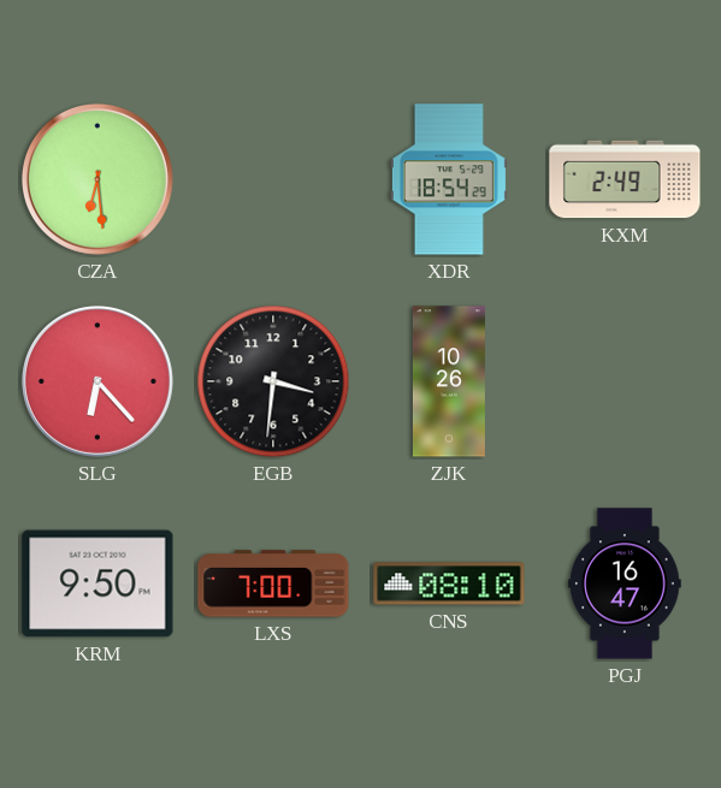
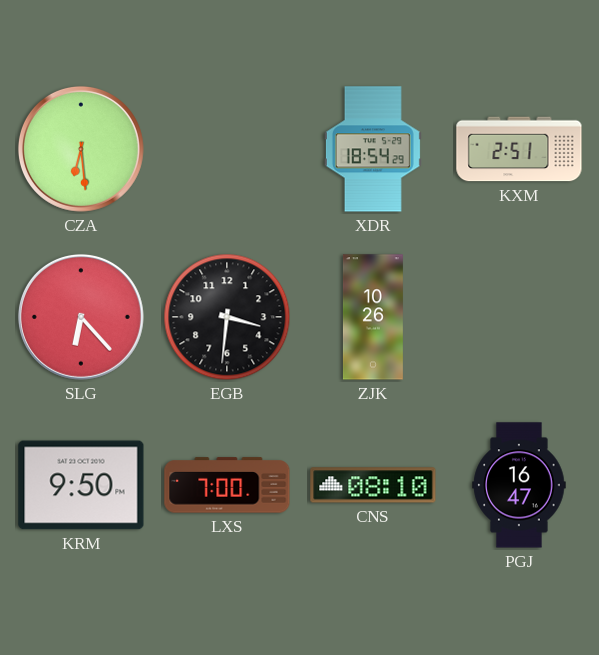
KXM: 2:49 -> 2:51 (519, 149)
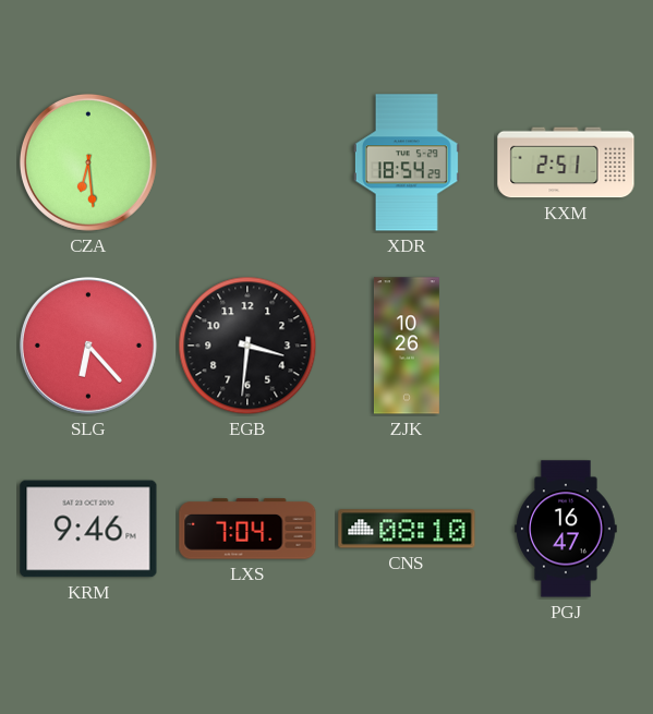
KRM: 9:50 -> 9:46 (88, 529)
LXS: 7:00 -> 7:04 (247, 529)
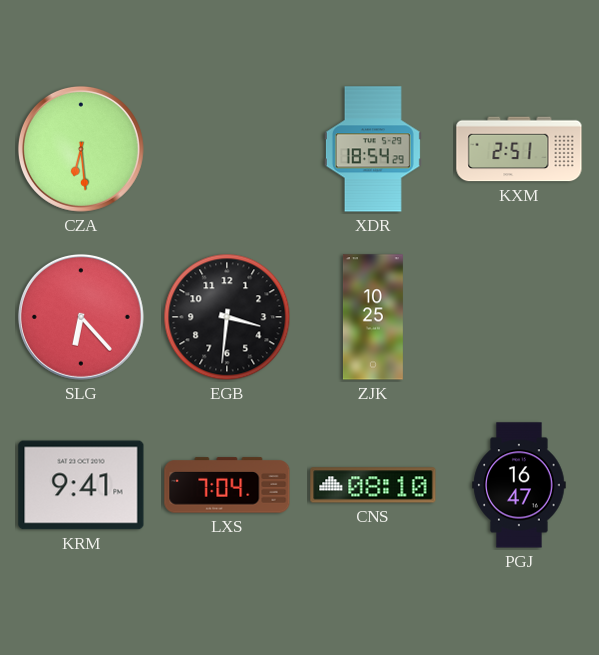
ZJK: 10:26 -> 10:25 (373, 317)
KRM: 9:46 -> 9:41 (81, 485)
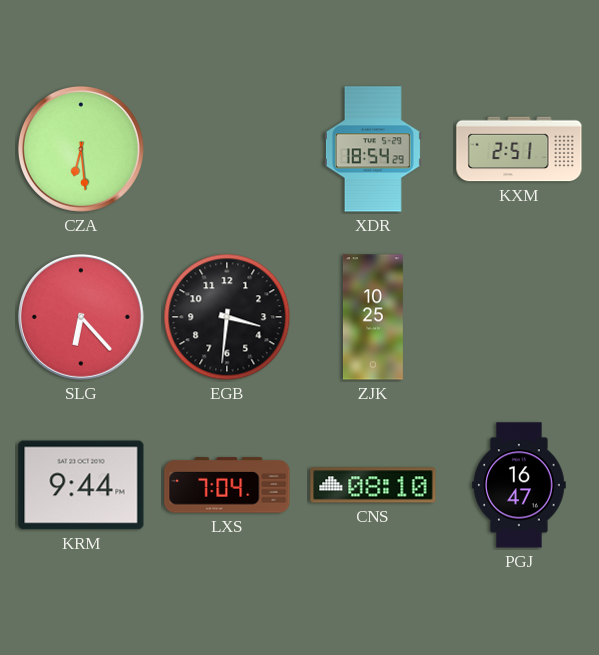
KRM: 9:41 -> 9:44 (81, 485)
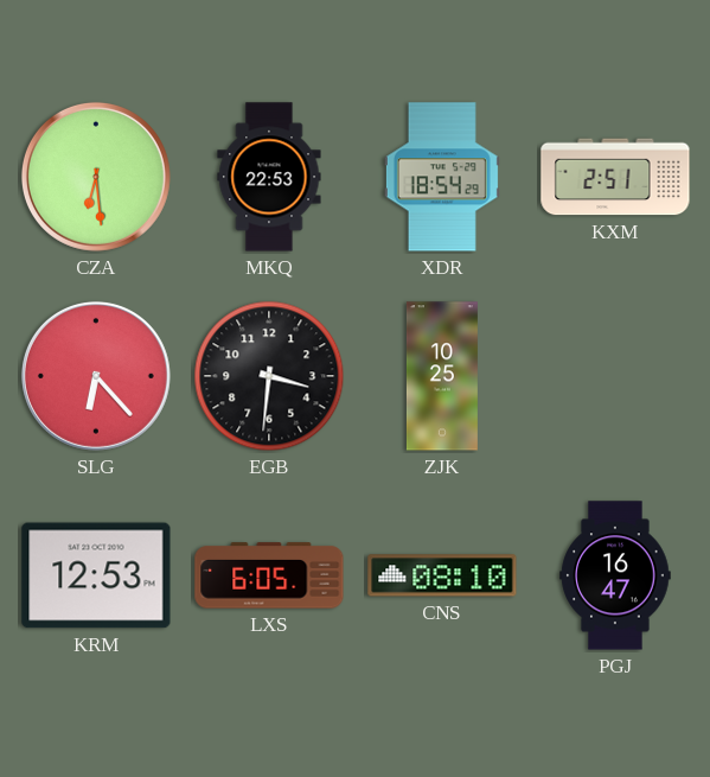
MKQ: none -> 22:53 (269, 177)
KRM: 9:44 -> 12:53 (96, 575)
LXS: 7:04 -> 6:05 (269, 575)
